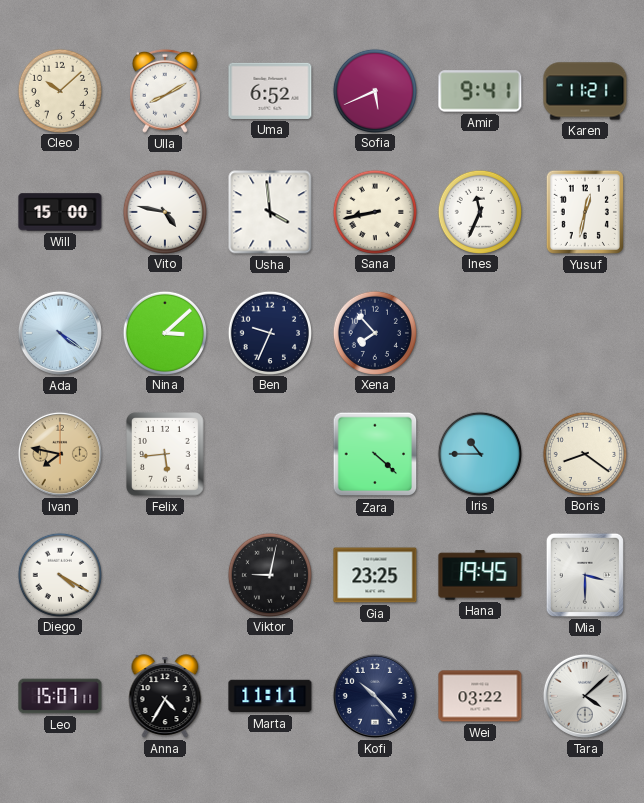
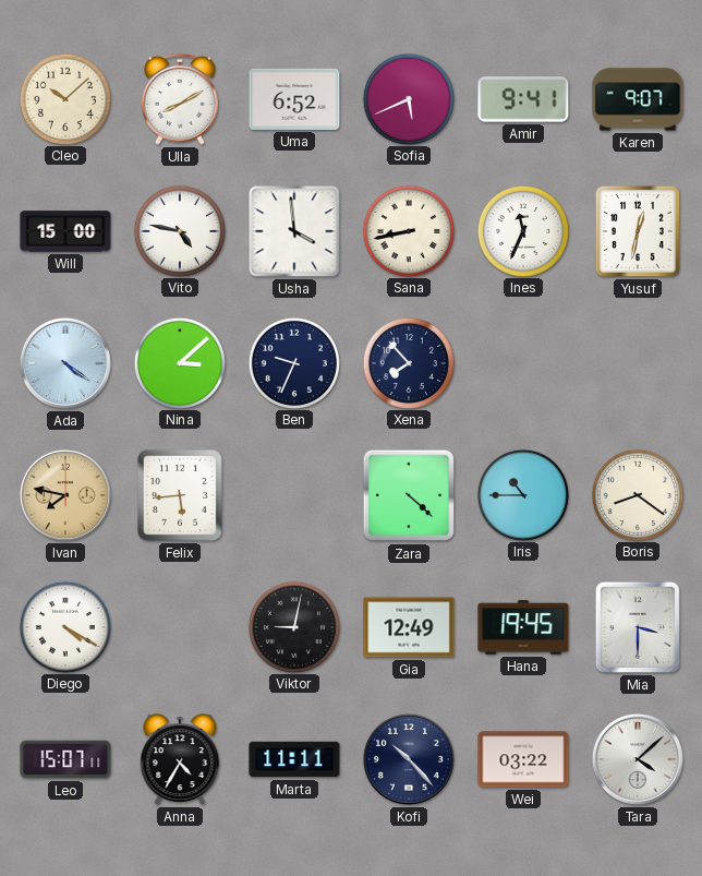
Karen: 11:21 -> 9:07 (638, 99)
Gia: 23:25 -> 12:49 (409, 627)
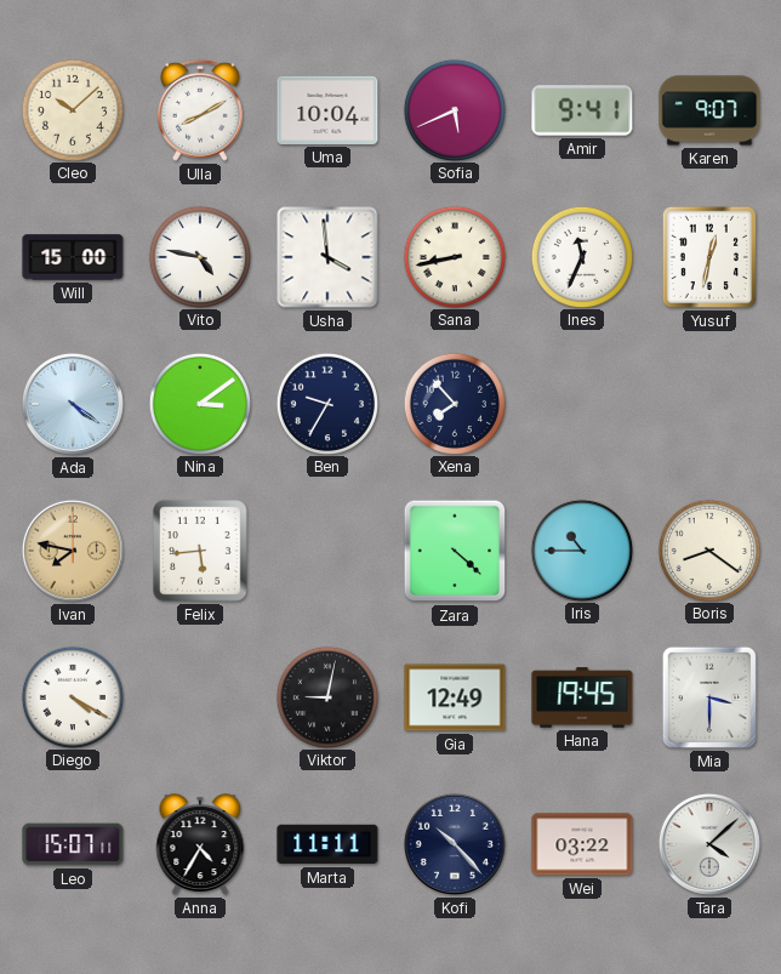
Uma: 6:52 -> 10:04 (327, 110)
Nina: 3:08 -> 3:09 (199, 403)
Ben: 9:34 -> 9:35 (326, 403)
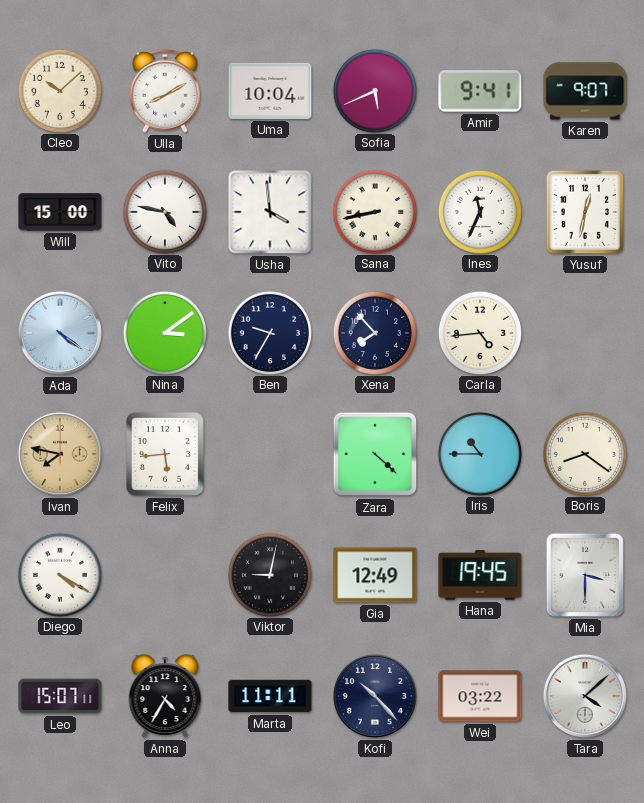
Carla: none -> 4:44 (479, 332)
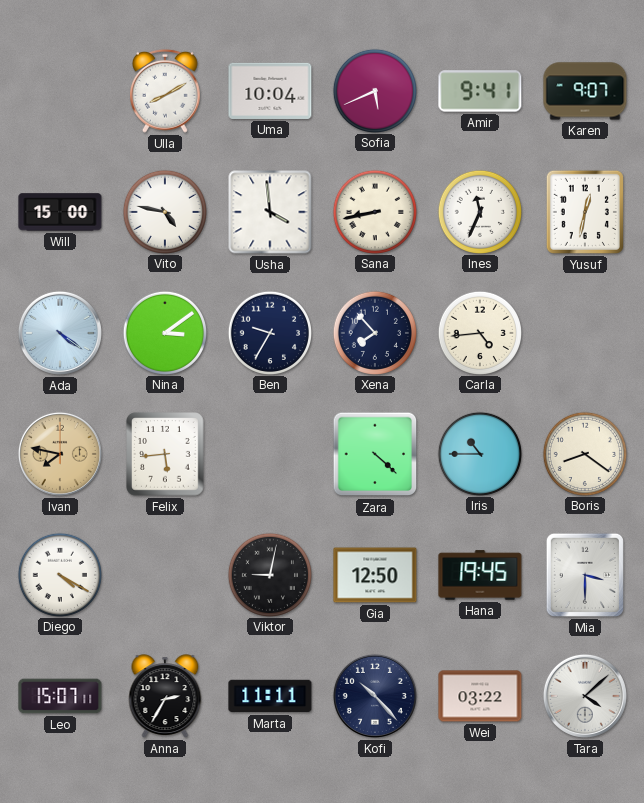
Cleo: 10:08 -> none (59, 90)
Gia: 12:49 -> 12:50 (375, 575)
Anna: 4:35 -> 2:35 (165, 696)
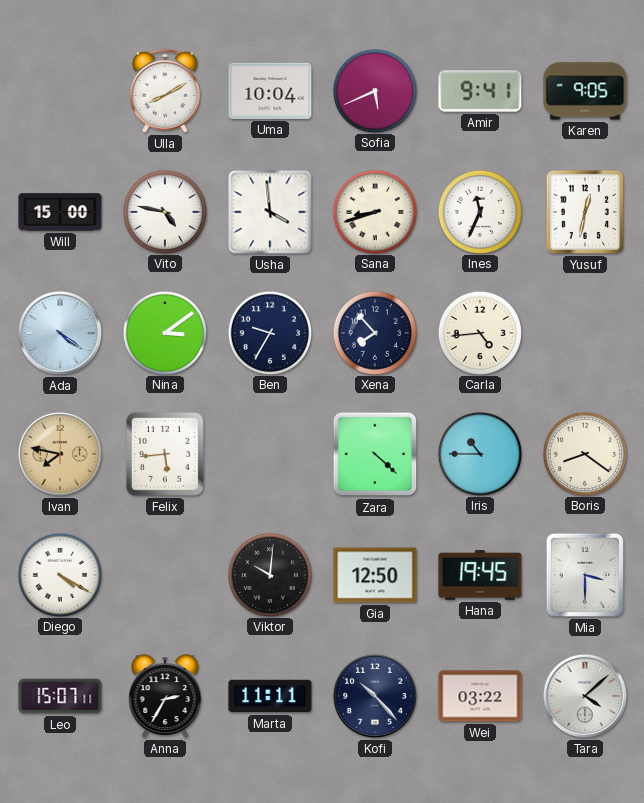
Karen: 9:07 -> 9:05 (585, 91)
Sana: 8:43 -> 8:42 (374, 211)
Viktor: 9:02 -> 10:01 (269, 574)
